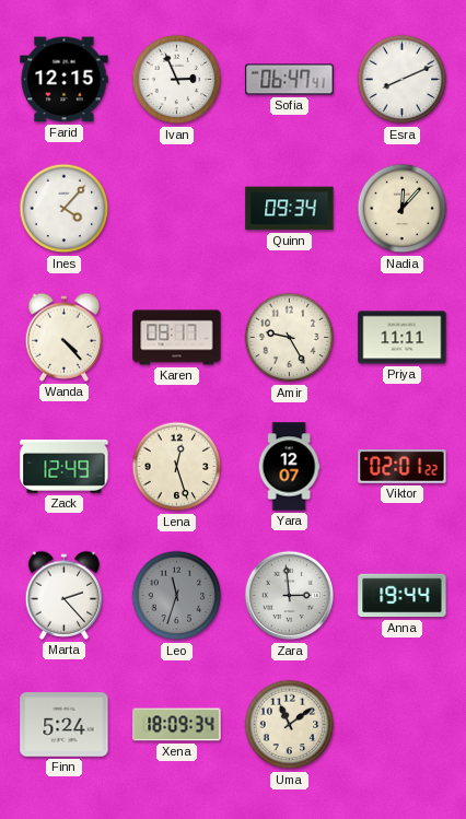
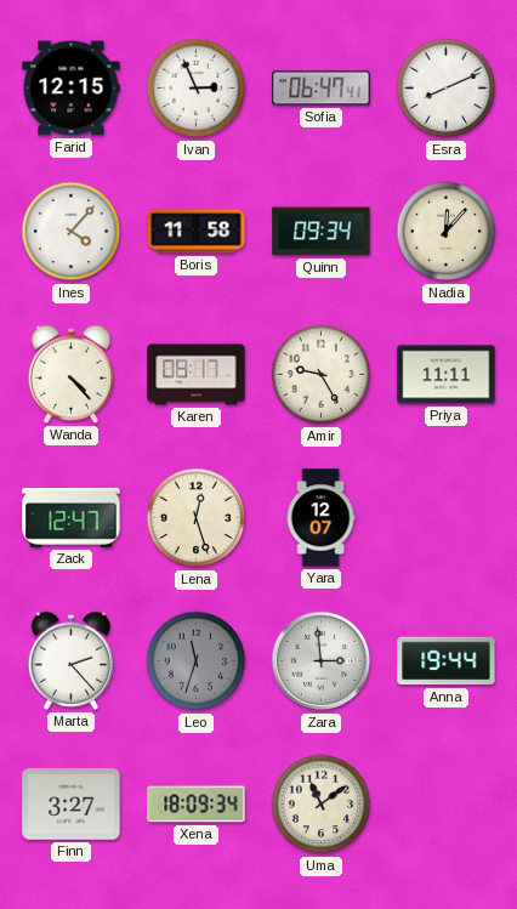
Boris: none -> 11:58 (197, 232)
Zack: 12:49 -> 12:47 (72, 518)
Viktor: 02:01 -> none (403, 467)
Finn: 5:24 -> 3:27 (72, 805)
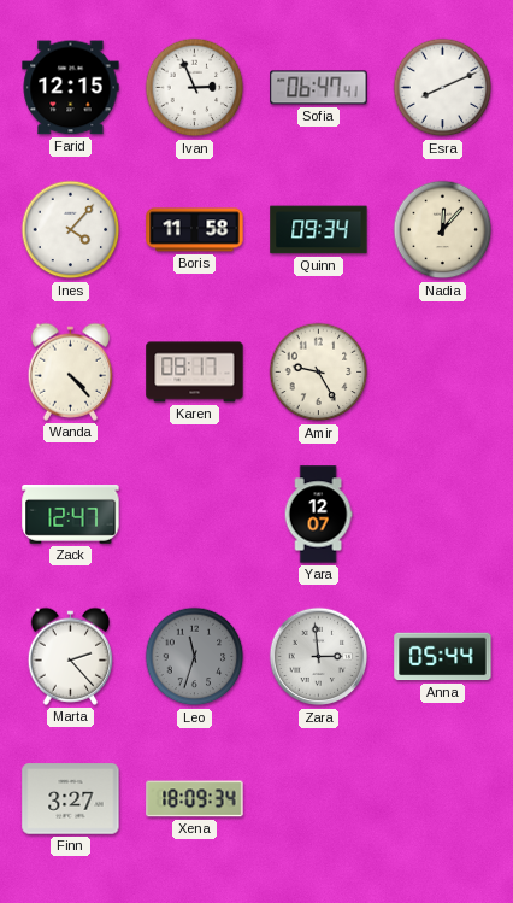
Priya: 11:11 -> none (447, 375)
Lena: 12:27 -> none (197, 518)
Anna: 19:44 -> 05:44 (443, 657)
Uma: 11:09 -> none (322, 805)
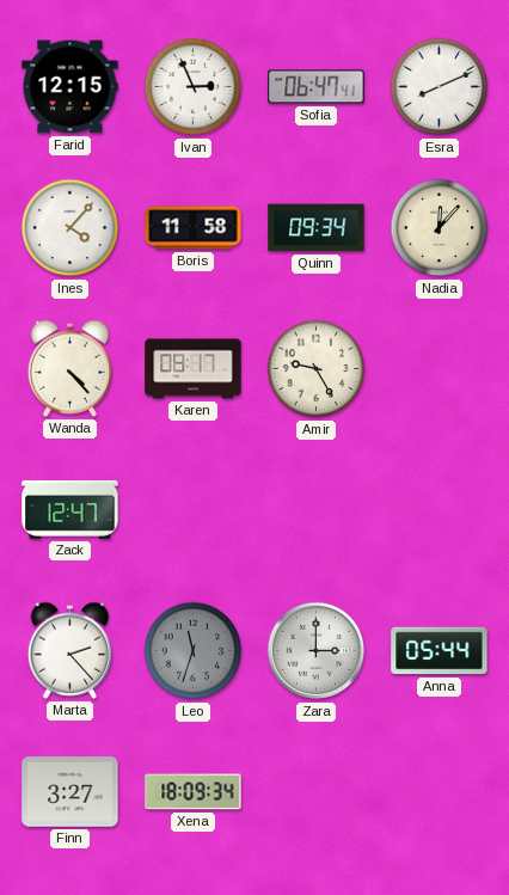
Yara: 12:07 -> none (318, 515)
Zara: 2:59 -> 3:00 (317, 651)
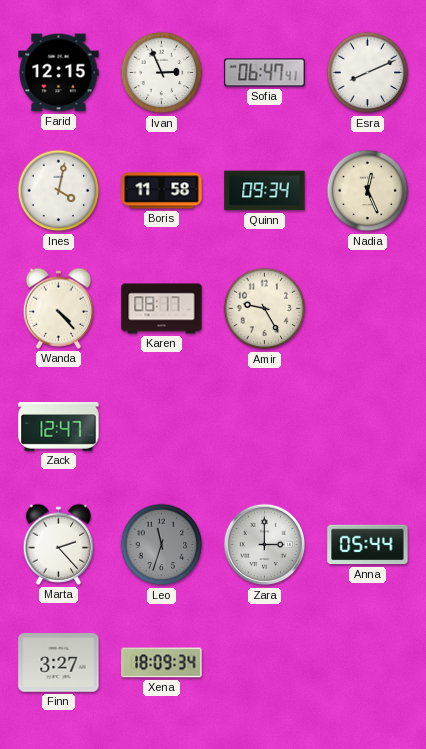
Ines: 4:07 -> 4:02 (59, 191)
Nadia: 12:07 -> 12:26 (368, 191)
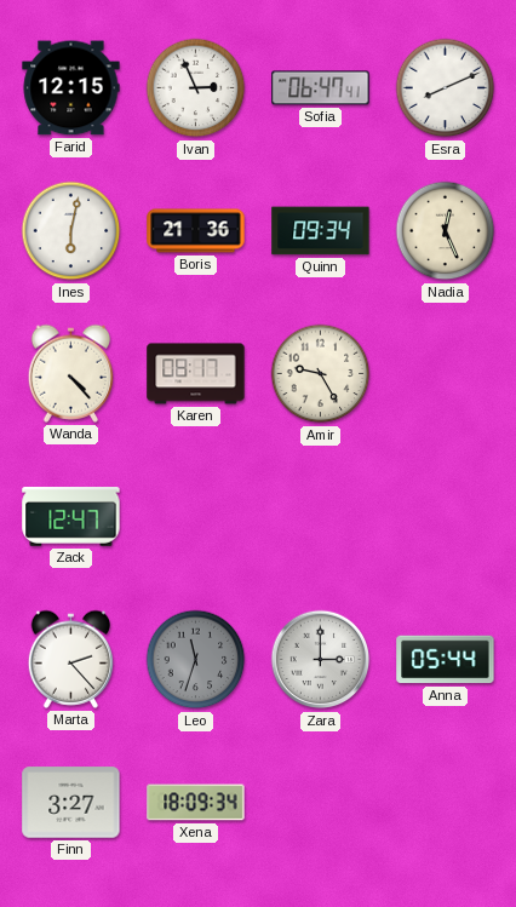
Ines: 4:02 -> 6:02 (71, 231)
Boris: 11:58 -> 21:36 (196, 231)
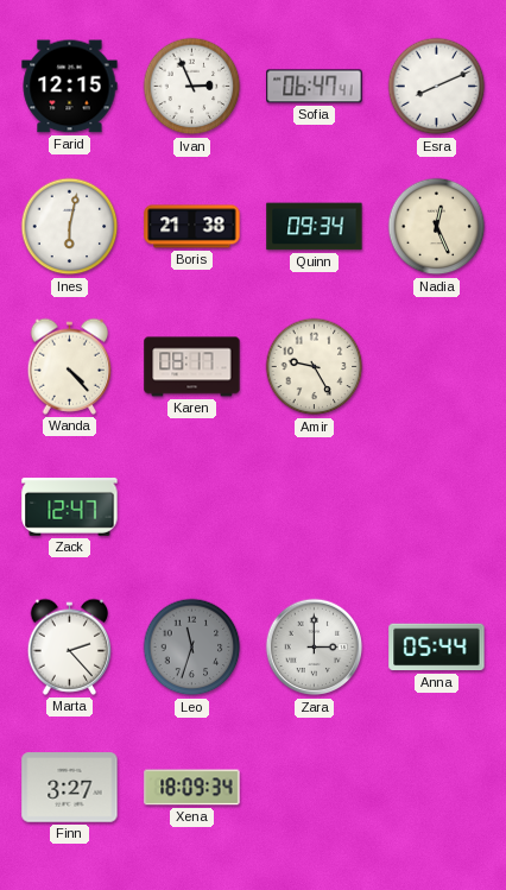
Boris: 21:36 -> 21:38 (192, 227)
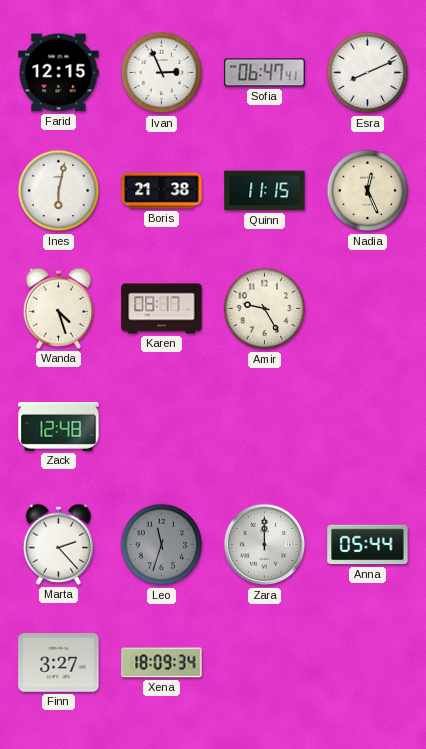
Quinn: 09:34 -> 11:15 (265, 191)
Wanda: 4:23 -> 4:27 (59, 308)
Zack: 12:47 -> 12:48 (59, 427)
Zara: 3:00 -> 12:00 (265, 545)
